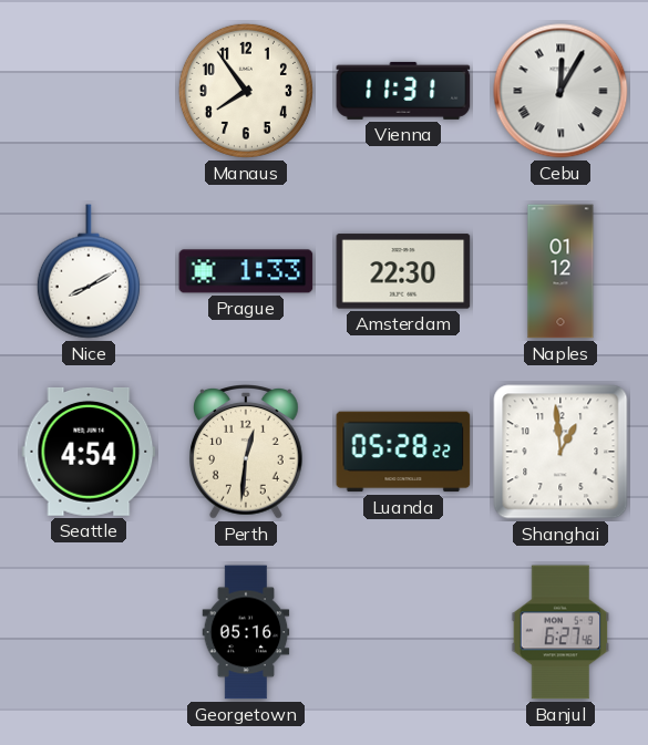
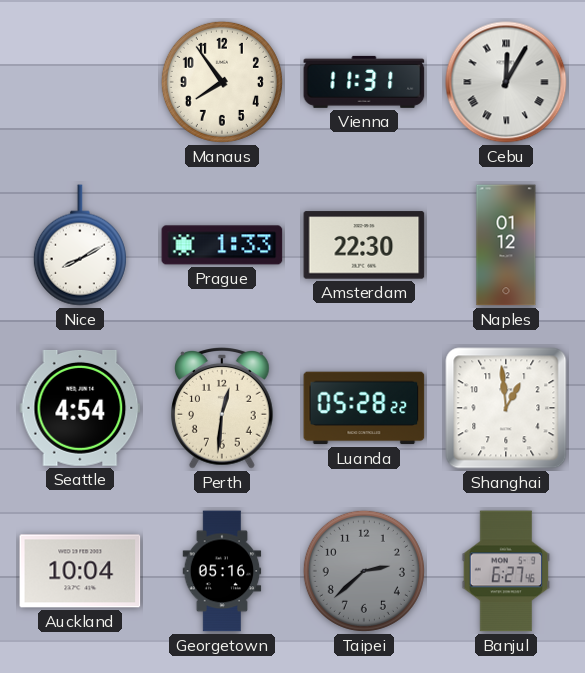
Auckland: none -> 10:04 (80, 571)
Taipei: none -> 2:38 (364, 571)
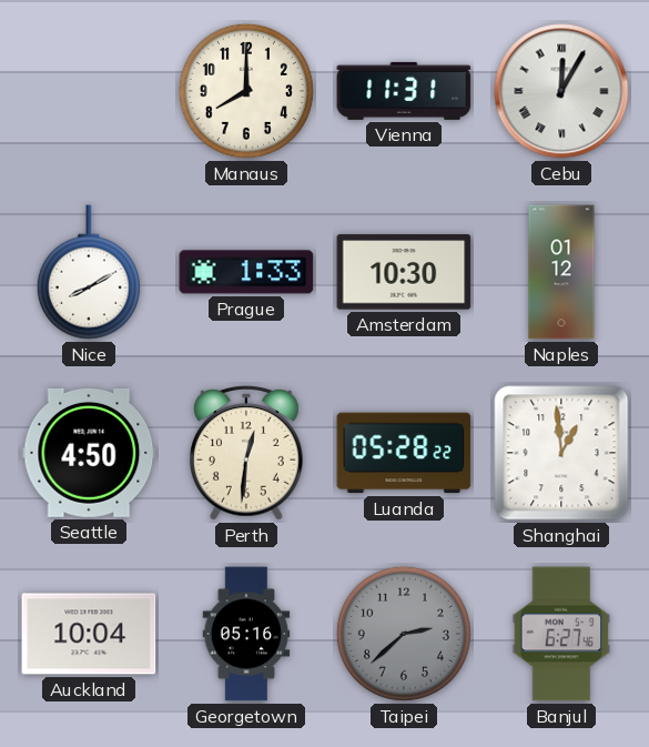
Manaus: 7:54 -> 8:00 (246, 91)
Amsterdam: 22:30 -> 10:30 (404, 272)
Seattle: 4:54 -> 4:50 (89, 453)
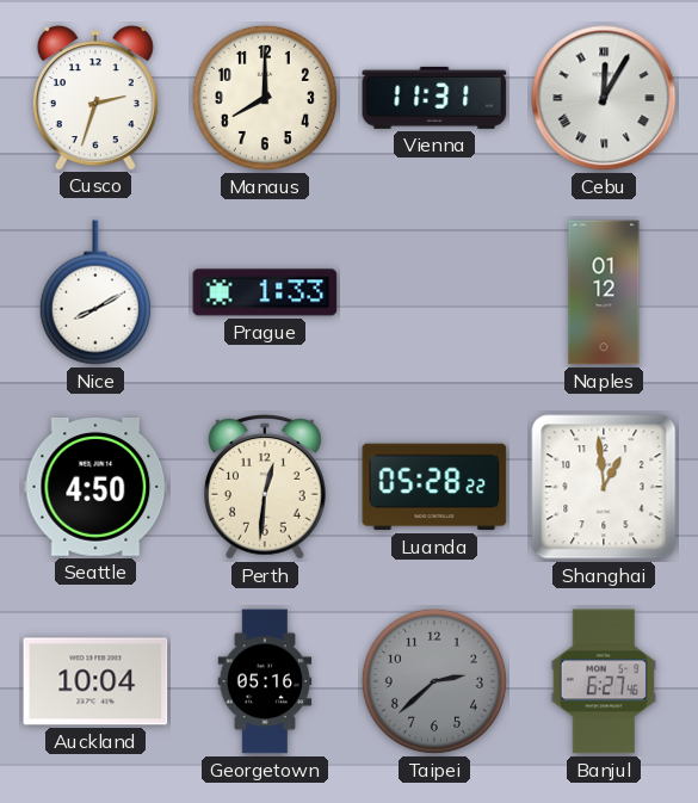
Cusco: none -> 2:33 (95, 98)
Amsterdam: 10:30 -> none (404, 272)
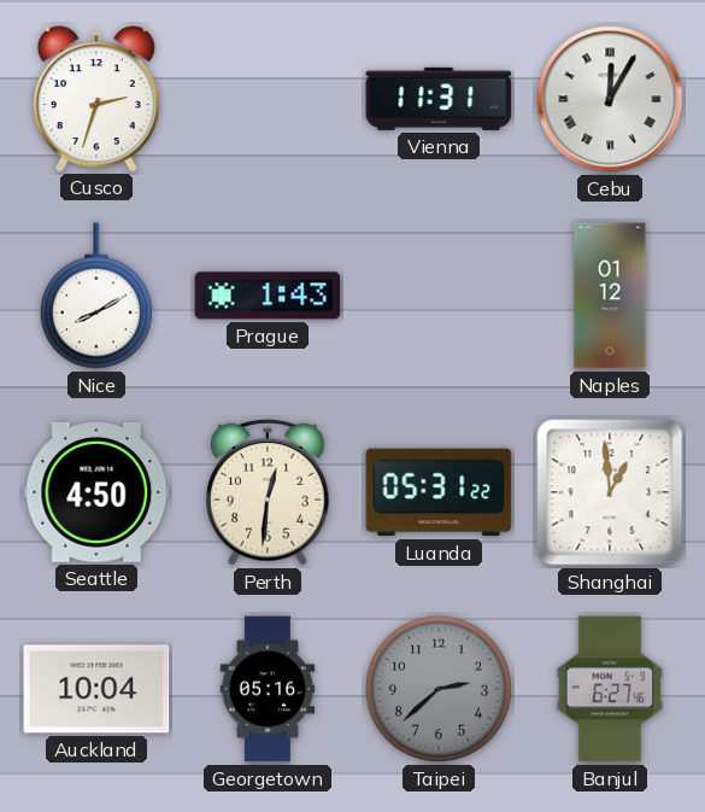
Manaus: 8:00 -> none (265, 98)
Prague: 1:33 -> 1:43 (268, 296)
Luanda: 05:28 -> 05:31 (439, 492)
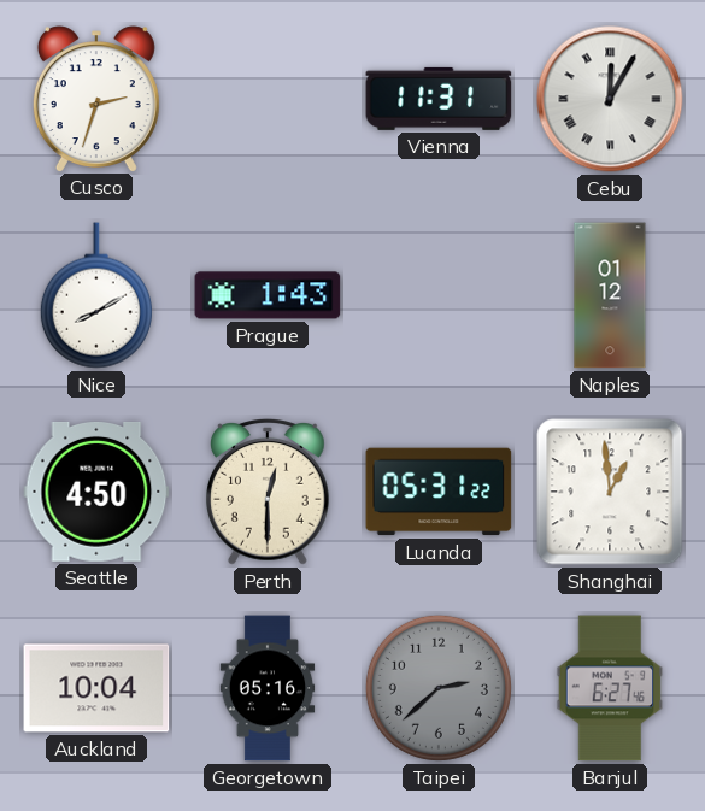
Perth: 12:31 -> 12:30 (269, 492)
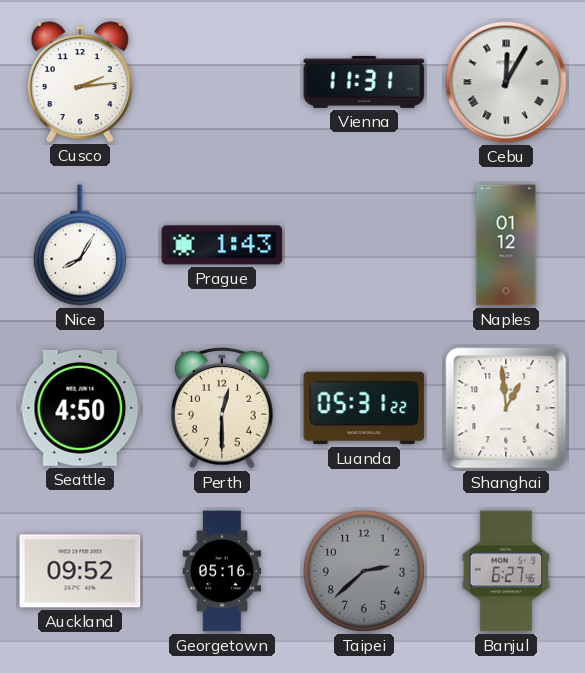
Cusco: 2:33 -> 2:14 (80, 82)
Nice: 8:10 -> 8:05 (80, 245)
Auckland: 10:04 -> 09:52 (80, 571)
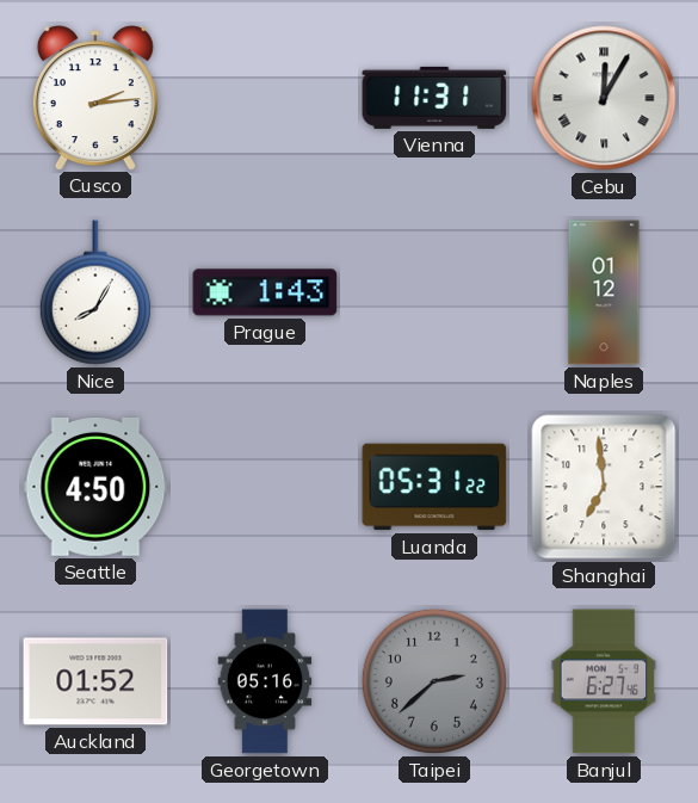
Perth: 12:30 -> none (223, 408)
Shanghai: 12:59 -> 6:59 (604, 487)
Auckland: 09:52 -> 01:52 (95, 681)
